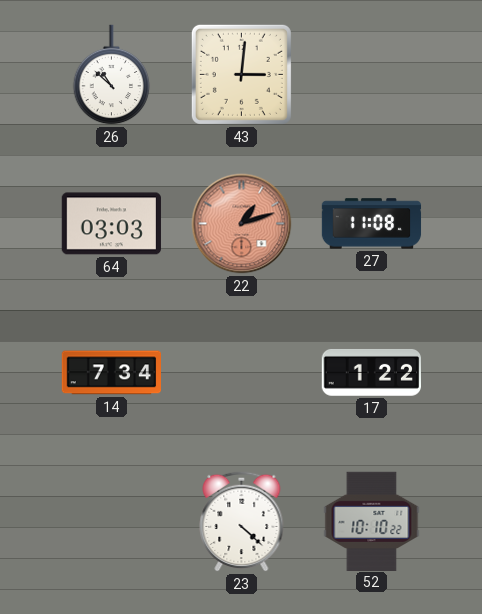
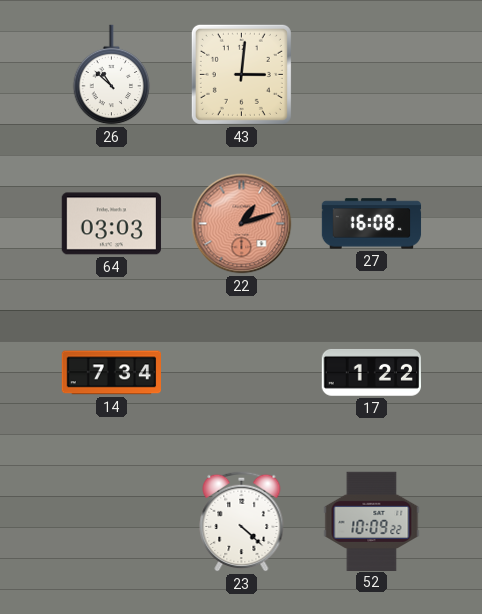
27: 11:08 -> 16:08 (372, 224)
52: 10:10 -> 10:09 (372, 521)
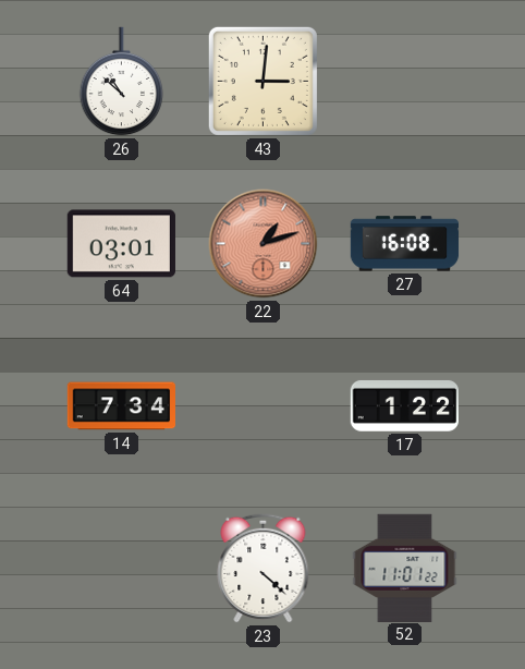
64: 03:03 -> 03:01 (121, 244)
52: 10:09 -> 11:01 (405, 568)
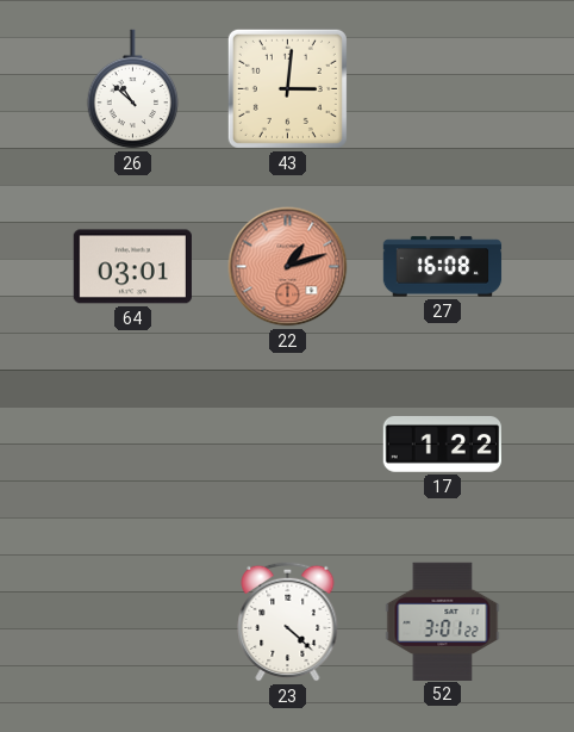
14: 7:34 -> none (121, 406)
52: 11:01 -> 3:01 (443, 621)
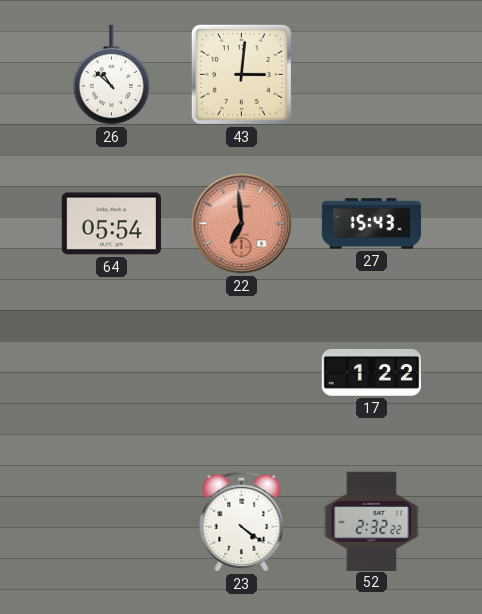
64: 03:01 -> 05:54 (111, 224)
22: 1:12 -> 6:59 (242, 224)
27: 16:08 -> 15:43 (372, 224)
23: 4:22 -> 4:21 (242, 521)
52: 3:01 -> 2:32 (372, 521)
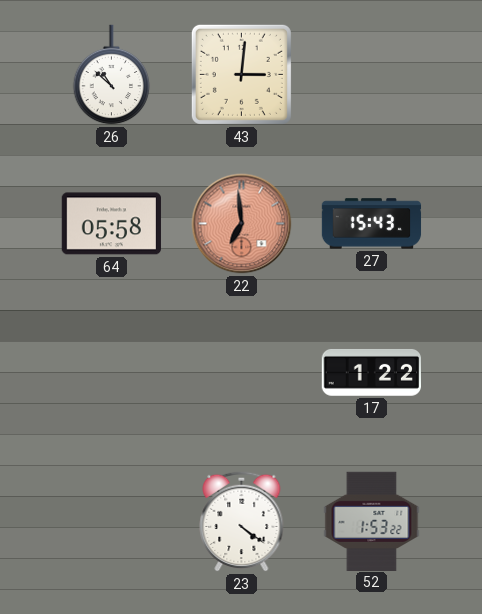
64: 05:54 -> 05:58 (111, 224)
52: 2:32 -> 1:53 (372, 521)
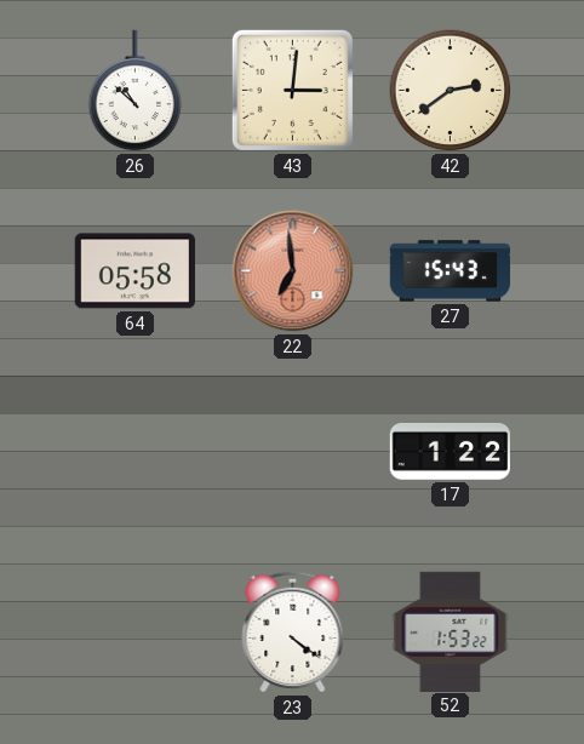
42: none -> 2:39 (451, 91)
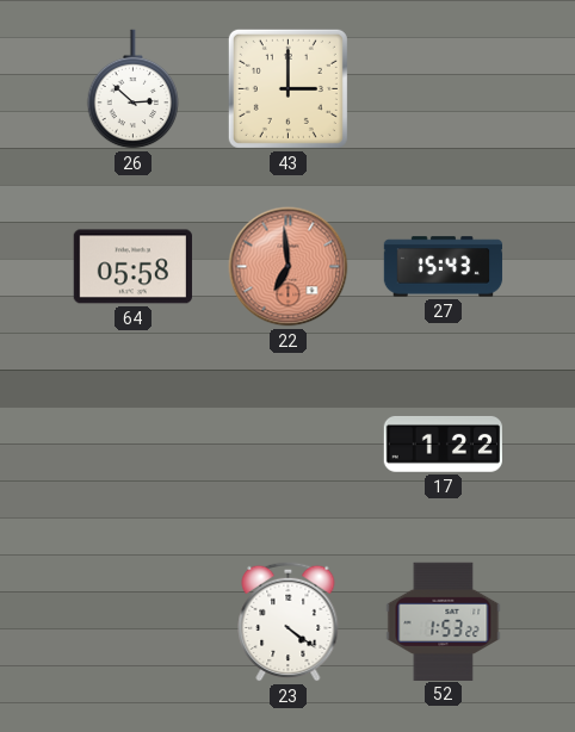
26: 10:52 -> 2:52 (134, 89)
43: 3:01 -> 3:00 (287, 88)
42: 2:39 -> none (451, 91)
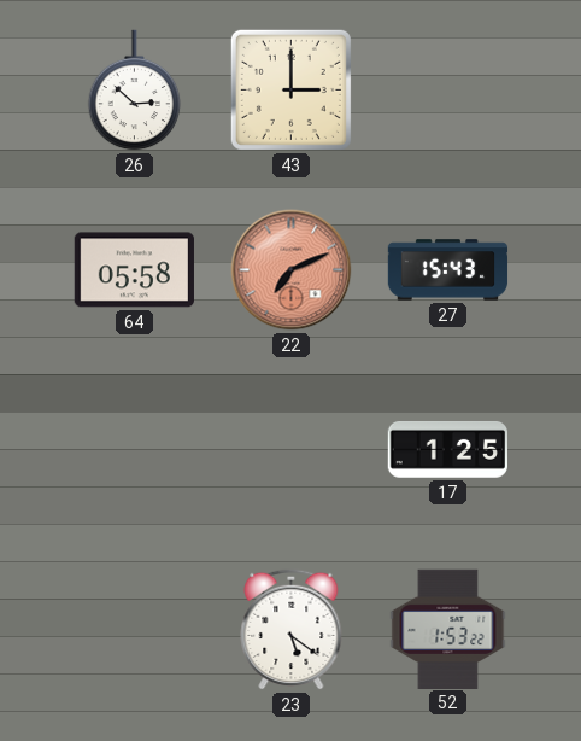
22: 6:59 -> 7:11 (292, 270)
17: 1:22 -> 1:25 (447, 449)
23: 4:21 -> 5:21 (292, 629)
